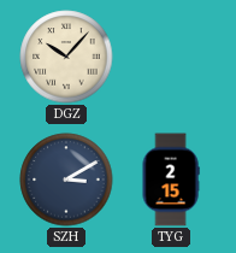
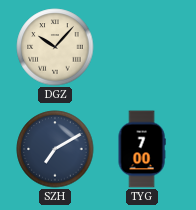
SZH: 3:10 -> 7:10 (55, 149)
TYG: 2:15 -> 7:00 (142, 149)
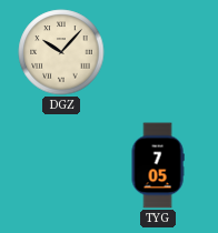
SZH: 7:10 -> none (55, 149)
TYG: 7:00 -> 7:05 (158, 165)
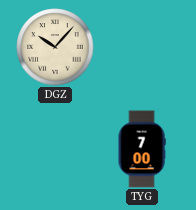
TYG: 7:05 -> 7:00 (142, 149)
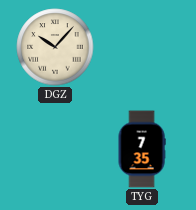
TYG: 7:00 -> 7:35 (142, 149)
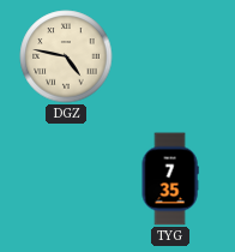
DGZ: 10:07 -> 4:47 (66, 56)
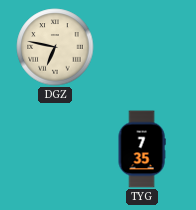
DGZ: 4:47 -> 6:47 (55, 47)
